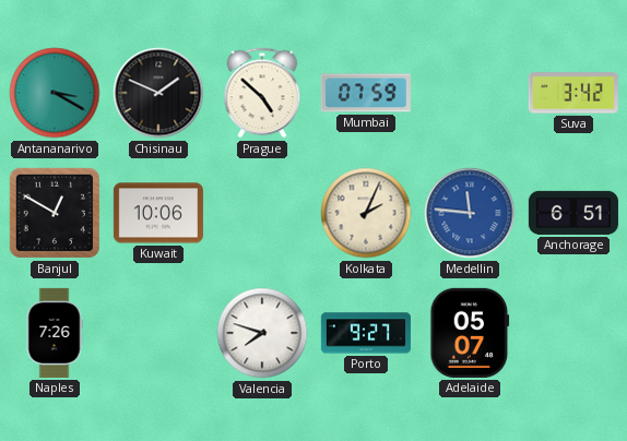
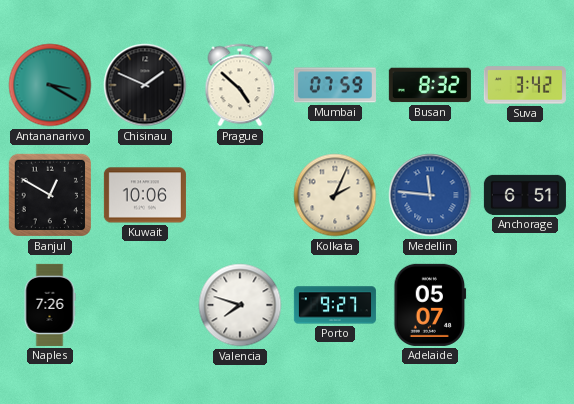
Busan: none -> 8:32 (430, 85)
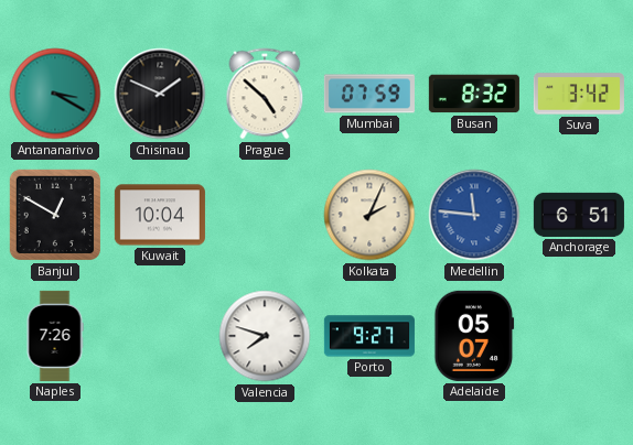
Kuwait: 10:06 -> 10:04 (160, 215)
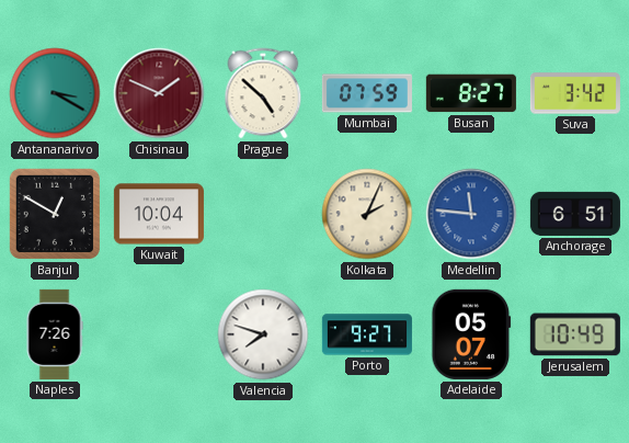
Chisinau dial: black -> burgundy (159, 93)
Busan: 8:32 -> 8:27 (471, 93)
Jerusalem: none -> 10:49 (575, 334)
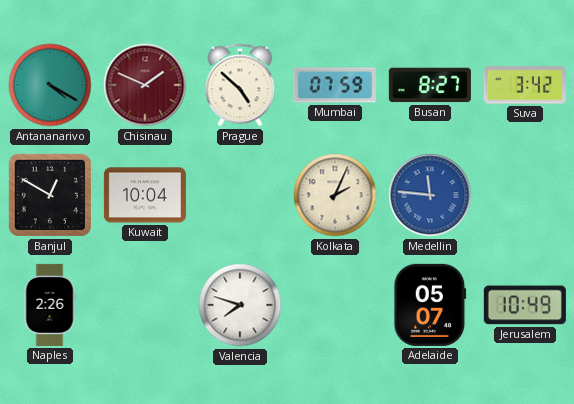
Antananarivo: 3:20 -> 4:20 (50, 85)
Anchorage: 6:51 -> none (575, 214)
Naples: 7:26 -> 2:26 (50, 305)
Porto: 9:27 -> none (367, 334)
